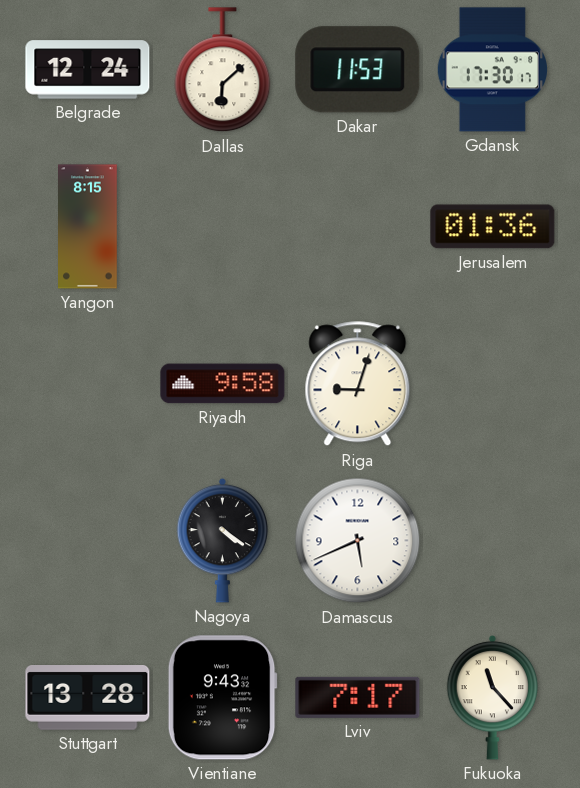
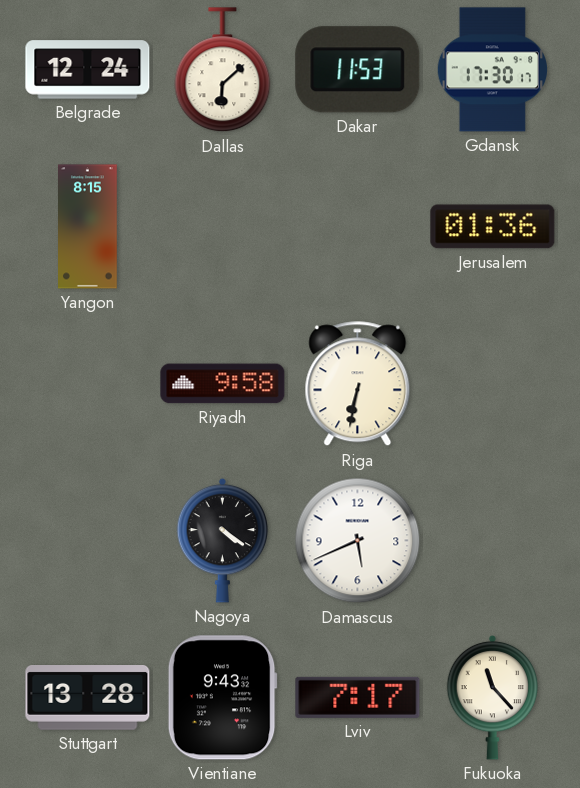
Riga: 9:03 -> 6:32 (358, 384)
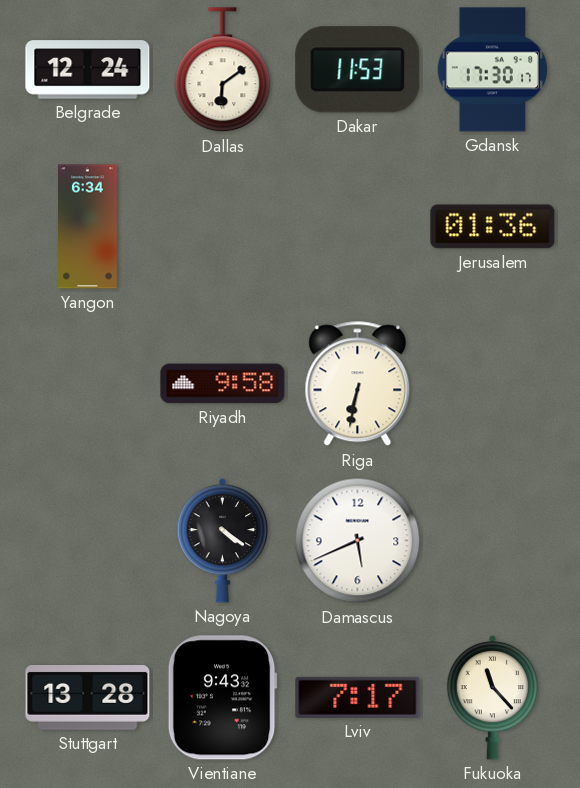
Dallas: 6:08 -> 6:09 (223, 70)
Yangon: 8:15 -> 6:34 (88, 227)
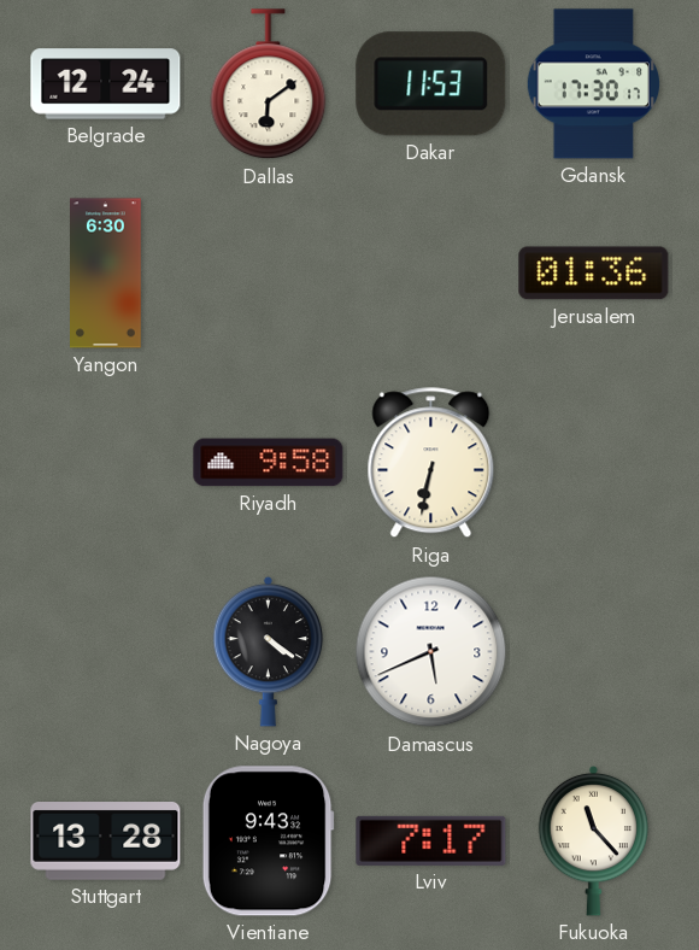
Yangon: 6:34 -> 6:30 (106, 274)
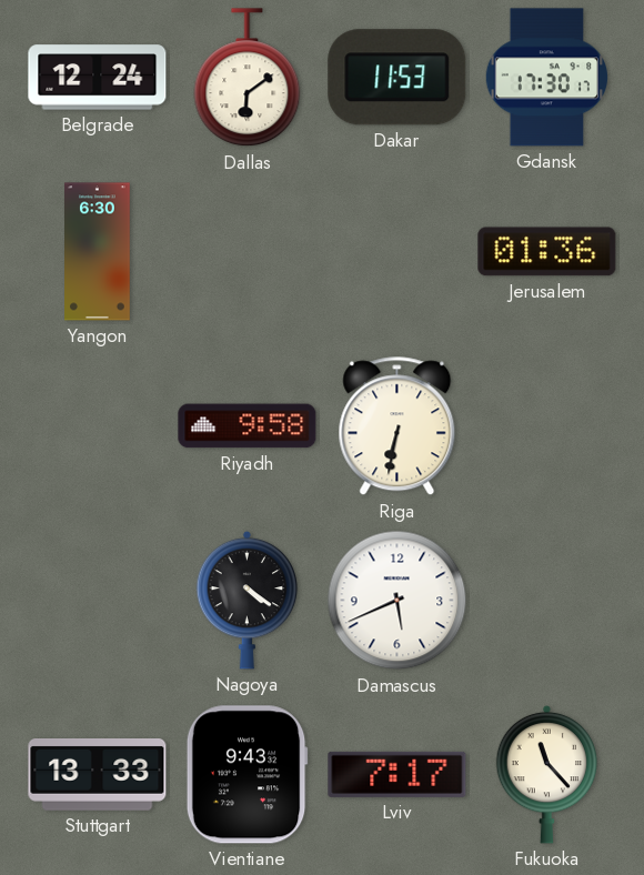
Stuttgart: 13:28 -> 13:33 (98, 775)
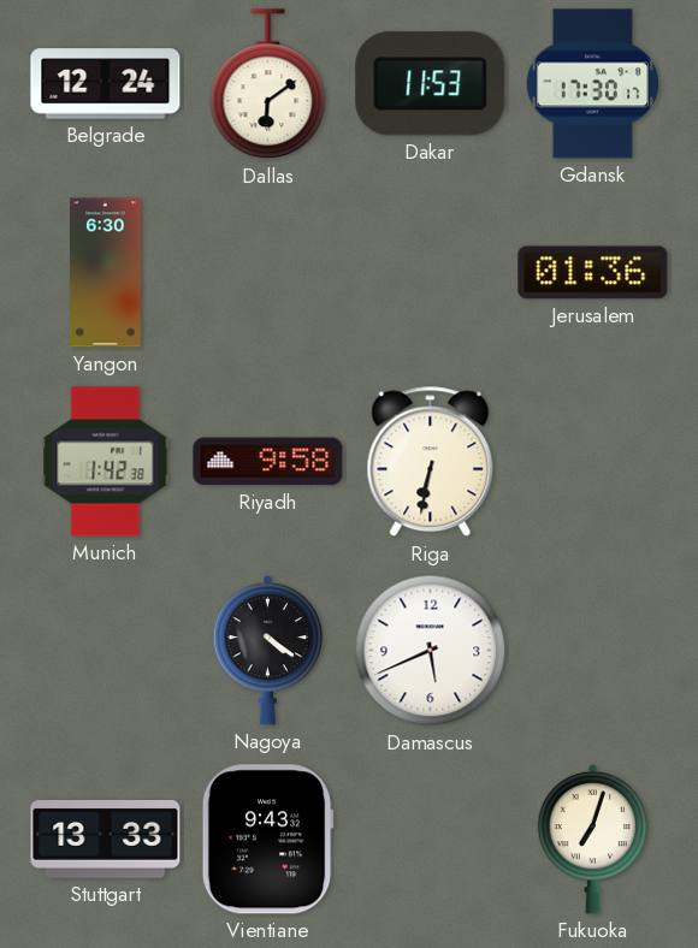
Munich: none -> 1:42 (106, 462)
Lviv: 7:17 -> none (398, 774)
Fukuoka: 11:23 -> 7:03 (593, 839)
